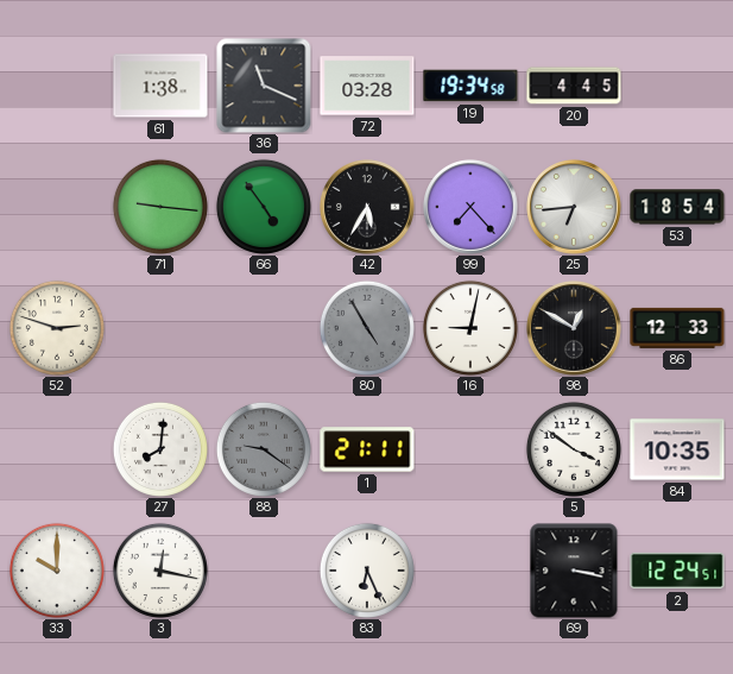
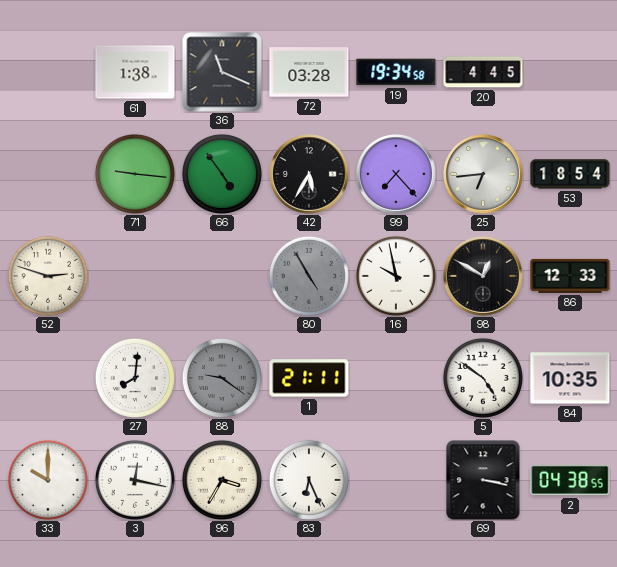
16: 9:02 -> 9:58 (396, 276)
5: 3:51 -> 4:51 (483, 378)
96: none -> 3:35 (222, 480)
2: 12:24 -> 04:38 (570, 480)
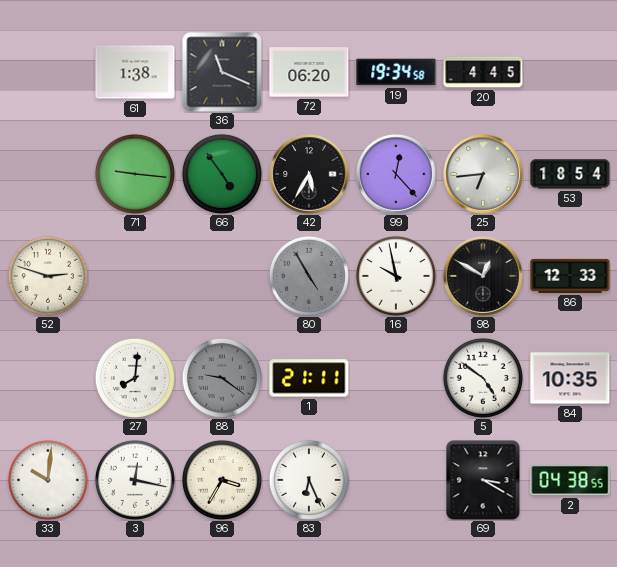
72: 03:28 -> 06:20 (309, 72)
99: 7:23 -> 12:23 (397, 175)
33: 10:00 -> 10:01 (48, 480)
69: 3:17 -> 3:20 (483, 480)
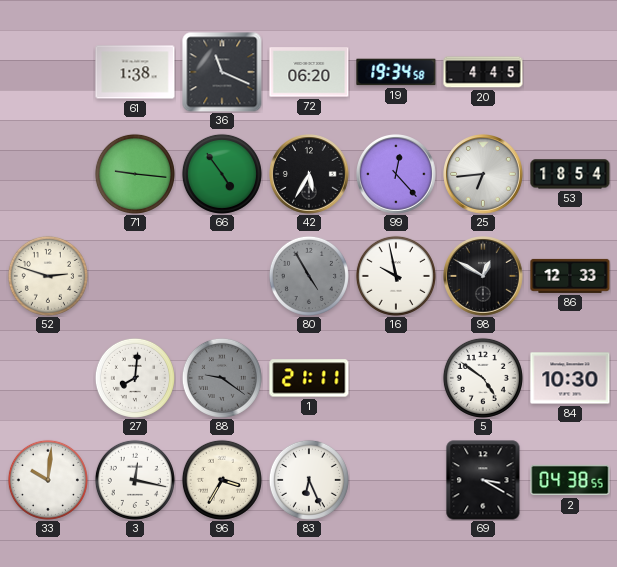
84: 10:35 -> 10:30 (570, 378)
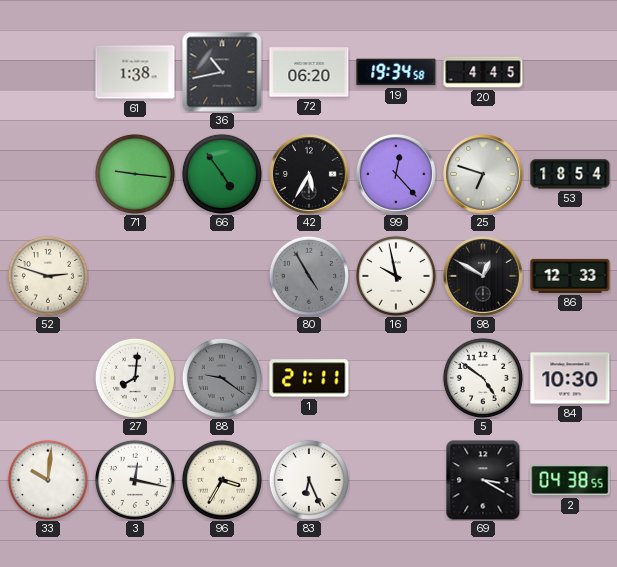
36: 11:19 -> 10:43 (222, 72)
25: 6:44 -> 6:48 (484, 175)
